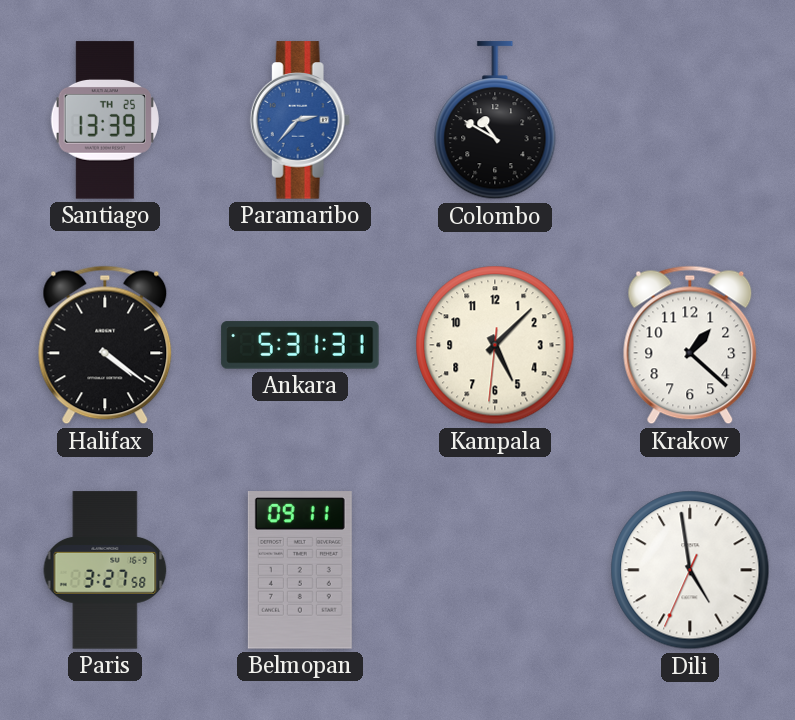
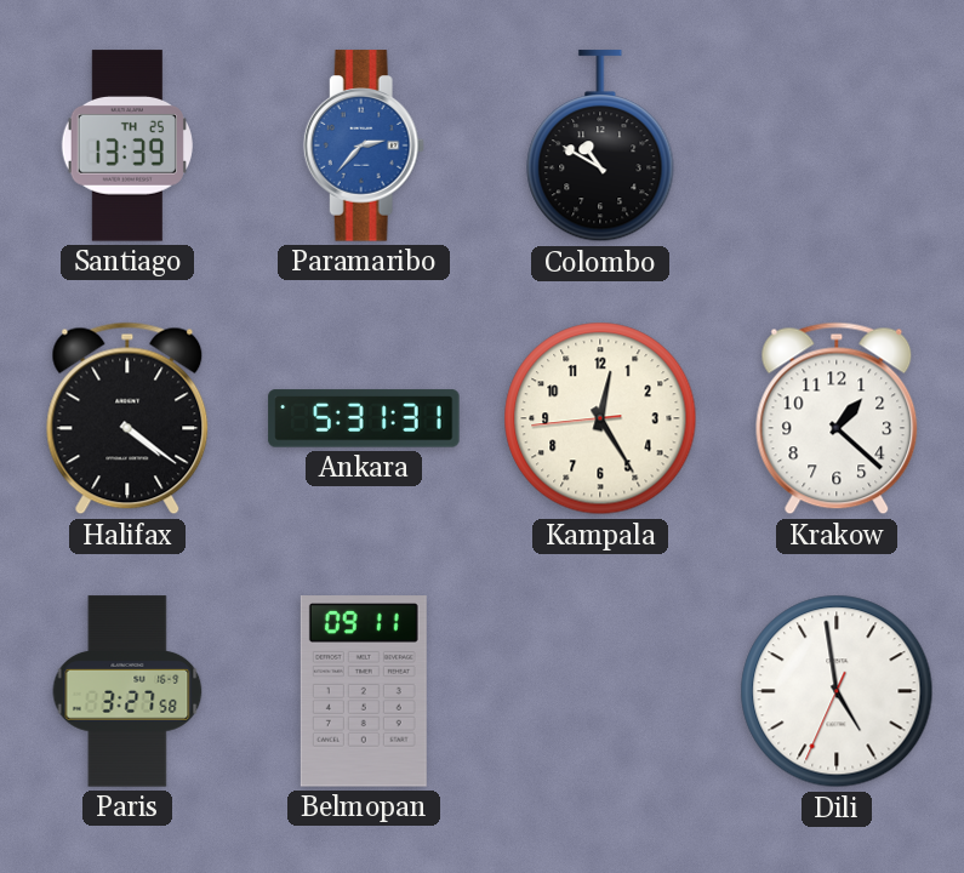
Kampala: 5:07 -> 12:24 (600, 418)
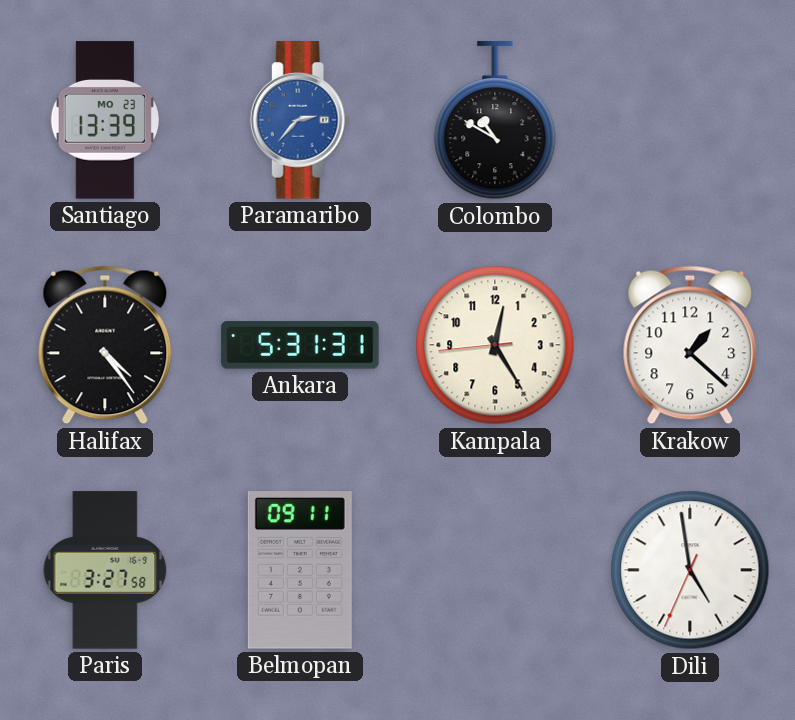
Santiago date: TH 25 -> MO 23 (105, 120)
Halifax: 4:21 -> 4:24 (105, 345)
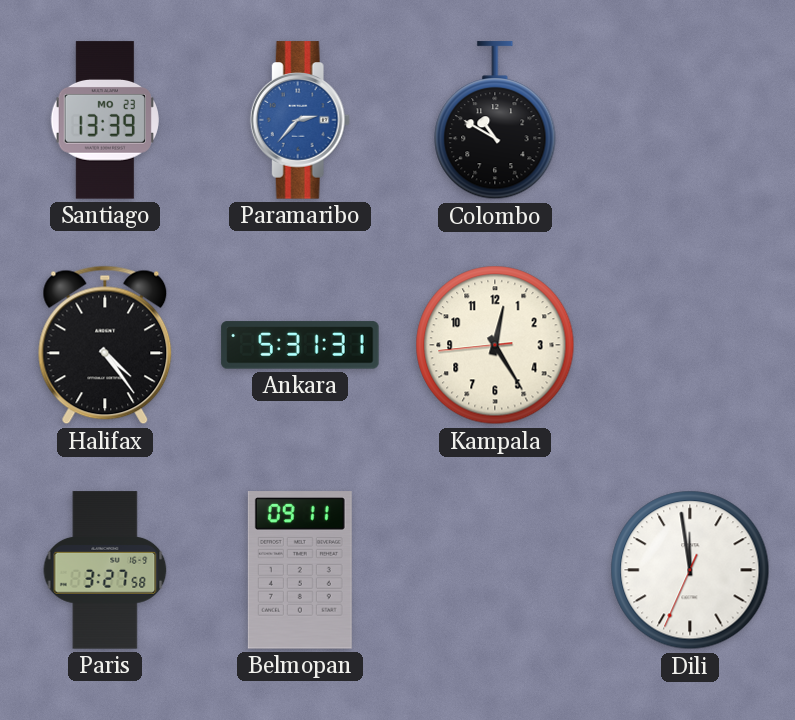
Krakow: 1:22 -> none (690, 345)
Dili: 4:58 -> 11:58 (690, 570)
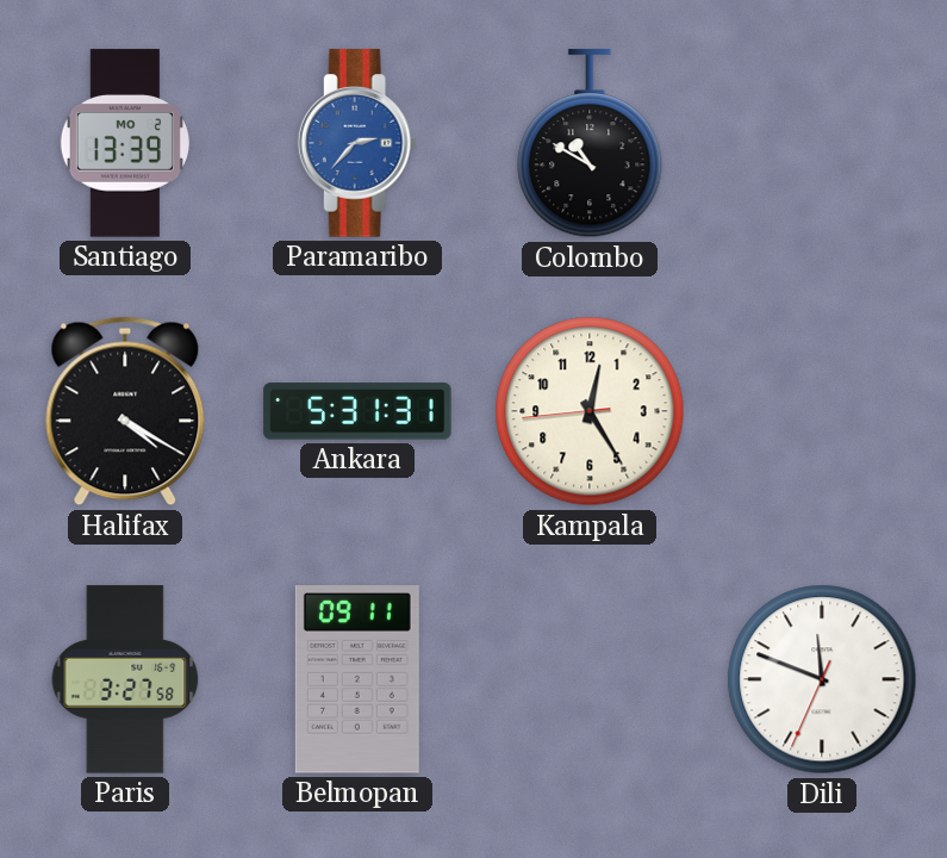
Santiago date: MO 23 -> MO 2 (125, 143)
Halifax: 4:24 -> 4:20 (125, 411)
Dili: 11:58 -> 11:48 (822, 679)
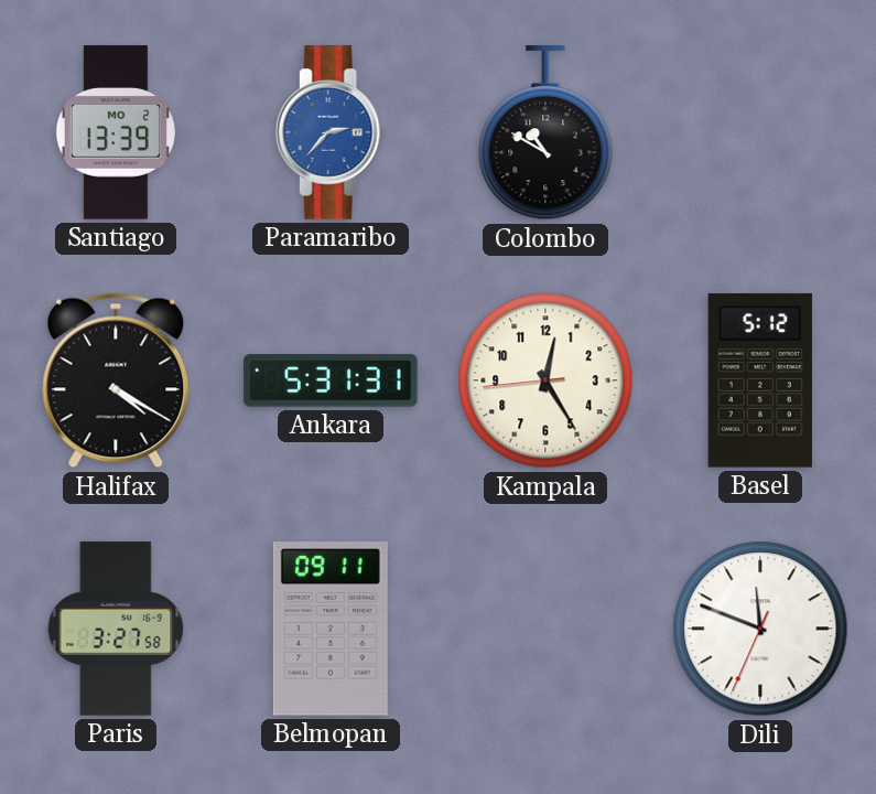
Basel: none -> 5:12 (760, 380)
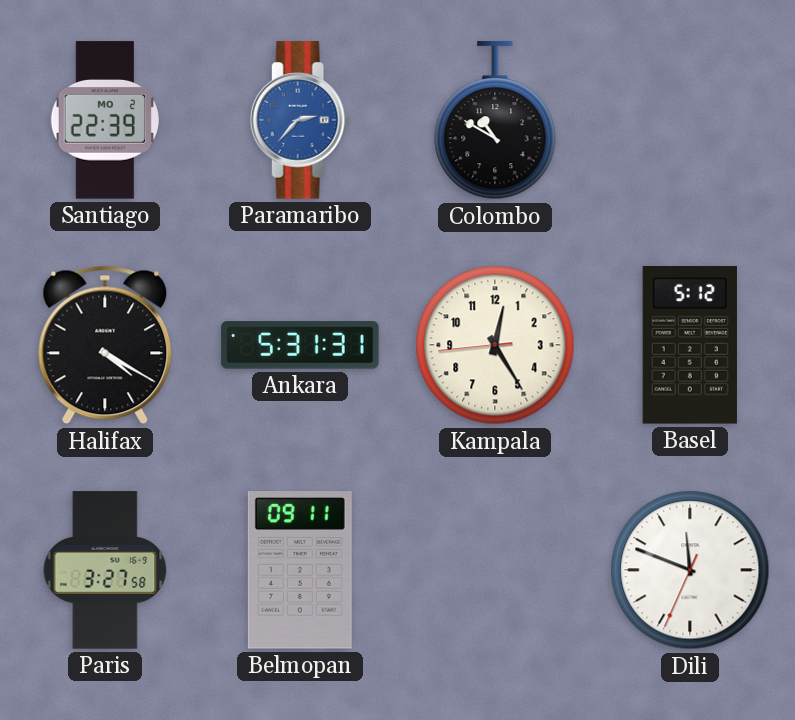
Santiago: 13:39 -> 22:39 (105, 120)
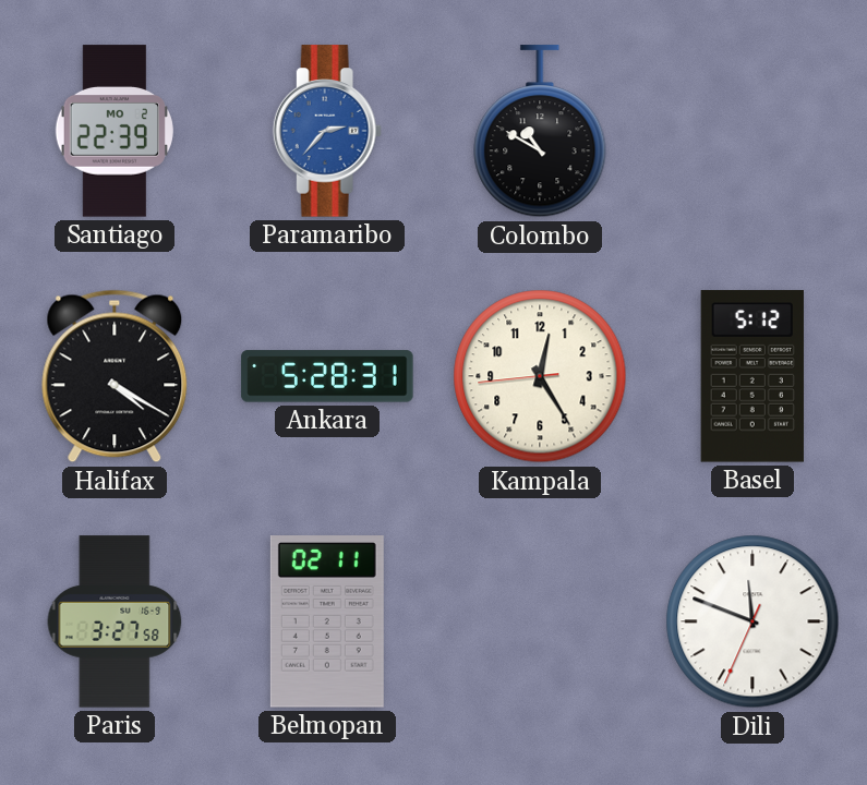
Ankara: 5:31 -> 5:28 (327, 376)
Belmopan: 09:11 -> 02:11 (327, 621)
